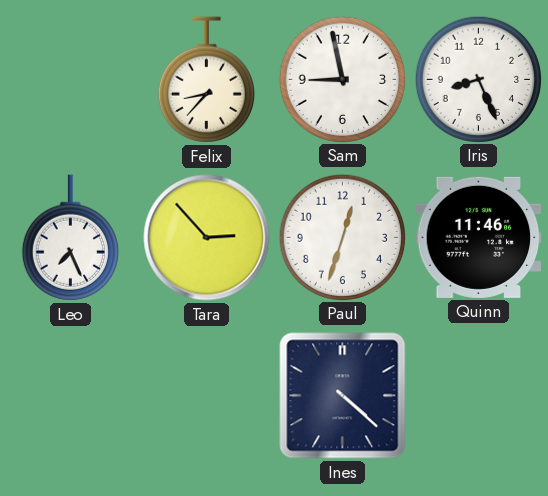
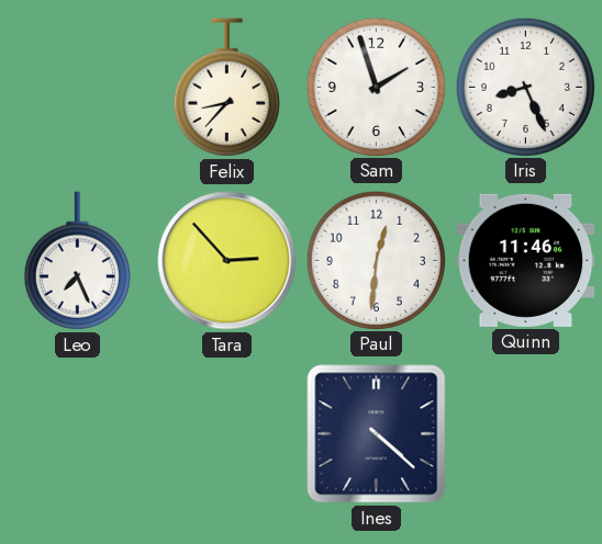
Sam: 8:58 -> 1:57 (376, 87)
Paul: 12:33 -> 12:31 (376, 260)
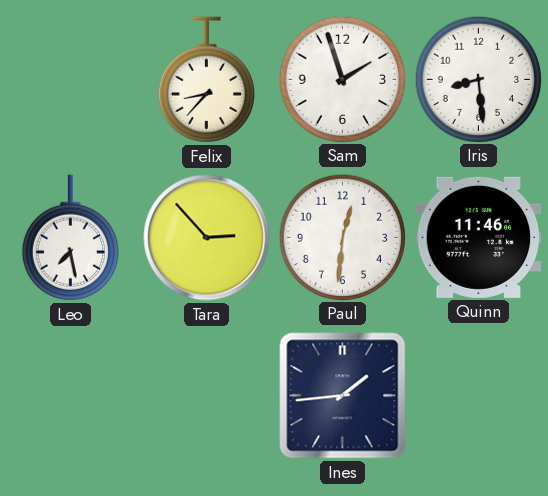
Iris: 8:26 -> 8:29 (478, 79)
Leo: 7:26 -> 7:28 (70, 238)
Ines: 4:22 -> 1:44 (343, 396)
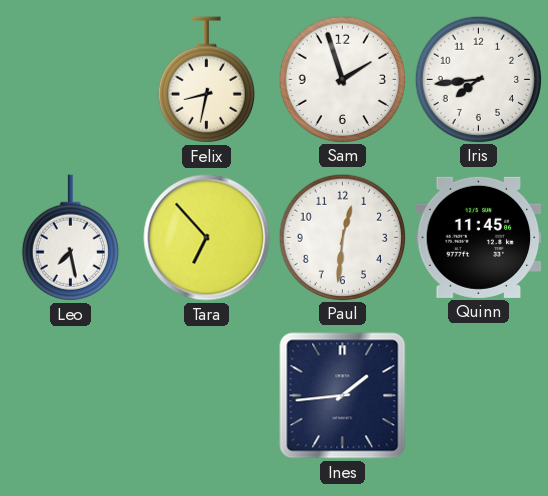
Felix: 8:37 -> 8:32 (206, 80)
Iris: 8:29 -> 7:44 (478, 79)
Tara: 2:53 -> 6:53 (207, 238)
Quinn: 11:46 -> 11:45 (479, 237)
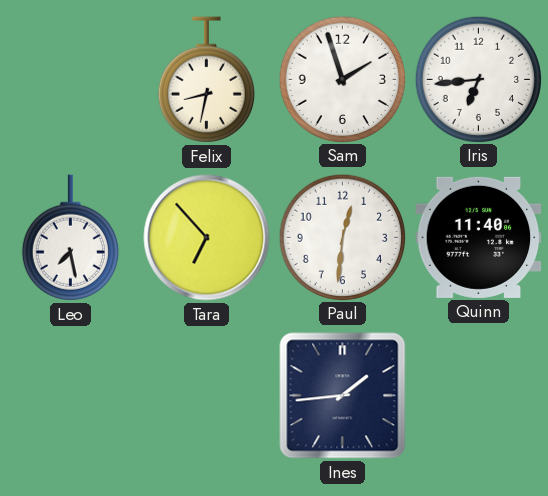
Iris: 7:44 -> 6:44 (478, 79)
Quinn: 11:45 -> 11:40 (479, 237)
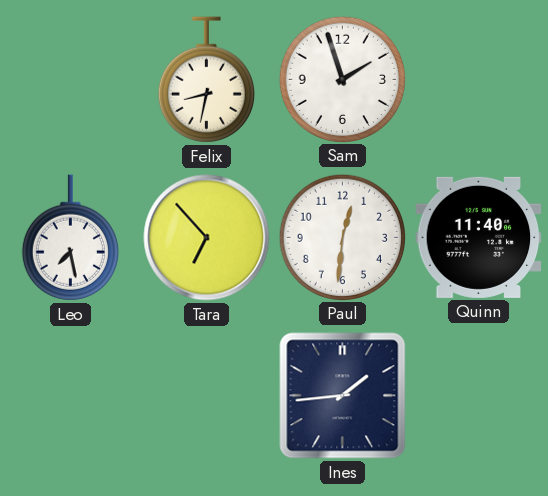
Iris: 6:44 -> none (478, 79)
